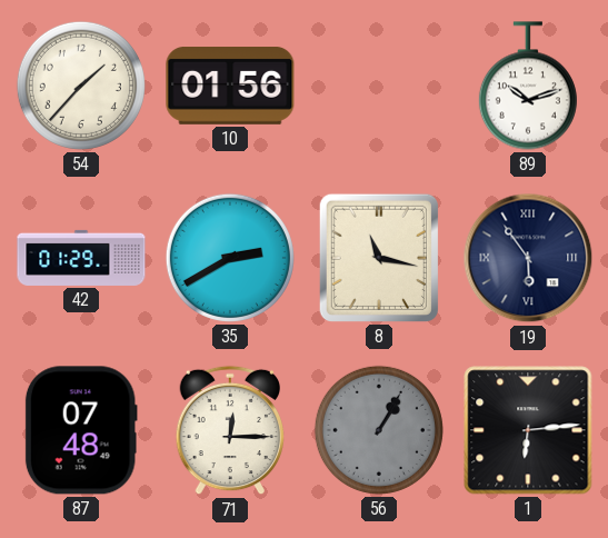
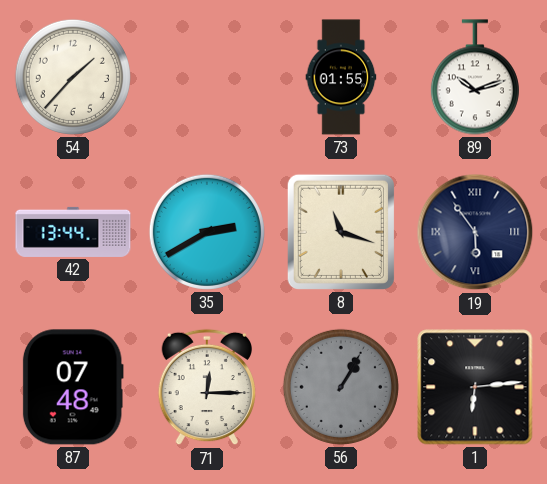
10: 01:56 -> none (230, 87)
73: none -> 01:55 (341, 77)
42: 01:29 -> 13:44 (73, 232)
8: 11:17 -> 11:18 (341, 232)
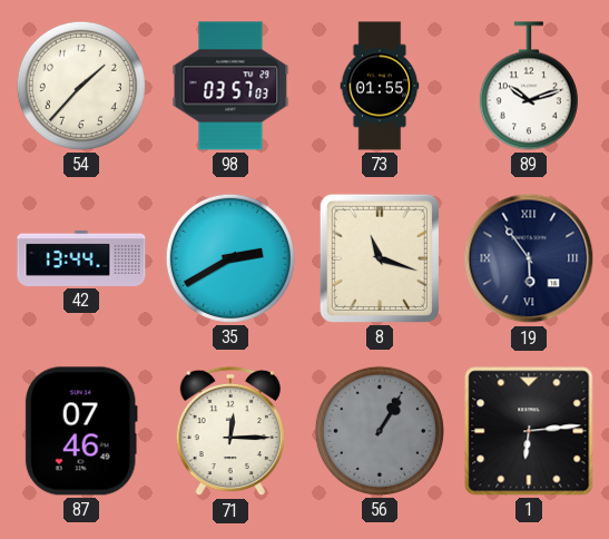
98: none -> 03:57 (230, 86)
87: 07:48 -> 07:46 (81, 431)
